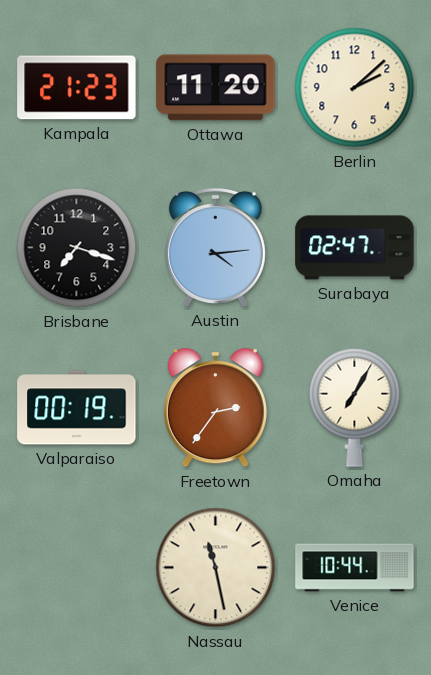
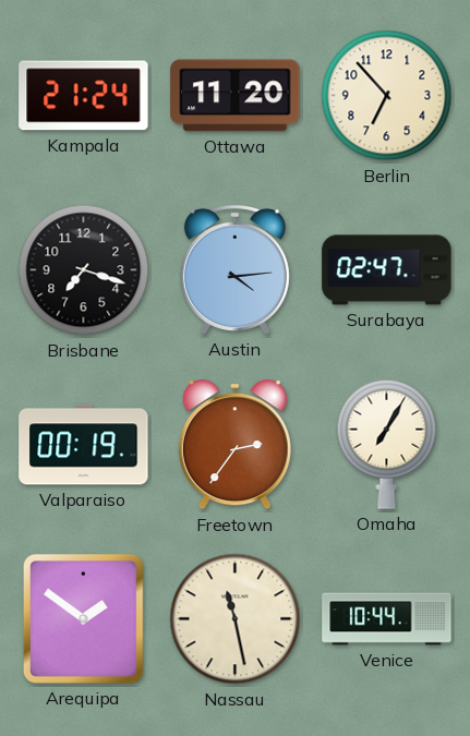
Kampala: 21:23 -> 21:24 (84, 96)
Berlin: 2:08 -> 6:53 (387, 96)
Arequipa: none -> 1:51 (83, 619)
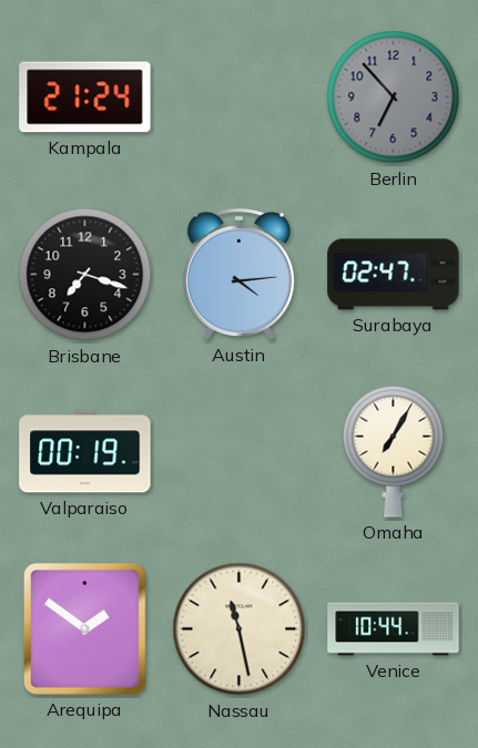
Ottawa: 11:20 -> none (236, 96)
Berlin dial: cream -> grey (394, 98)
Freetown: 2:36 -> none (234, 445)
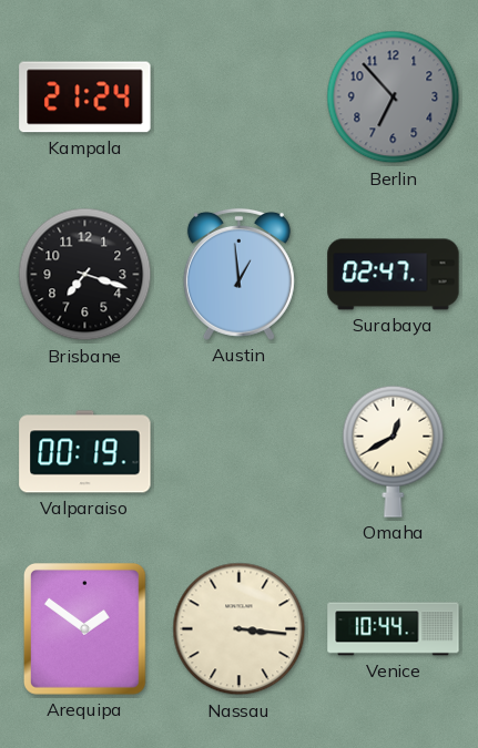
Austin: 4:14 -> 12:59 (238, 274)
Omaha: 7:05 -> 12:40 (394, 451)
Nassau: 11:28 -> 3:16 (240, 629)
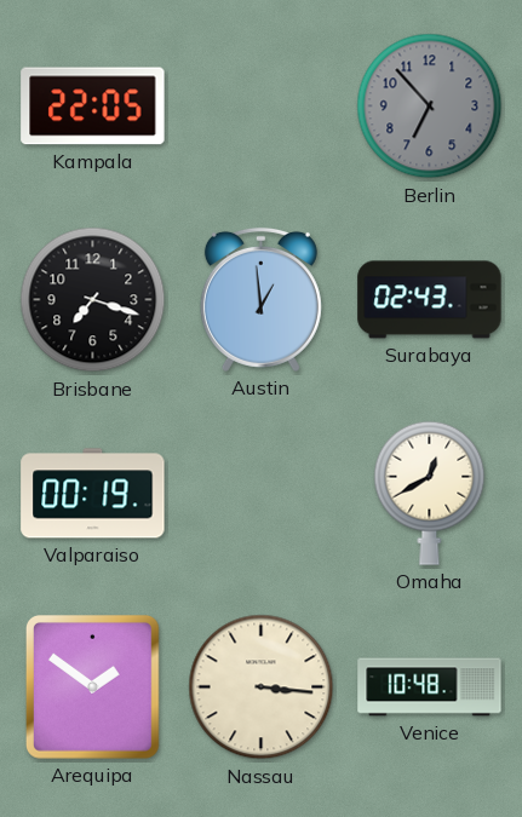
Kampala: 21:24 -> 22:05 (93, 107)
Surabaya: 02:47 -> 02:43 (430, 300)
Venice: 10:44 -> 10:48 (430, 687)
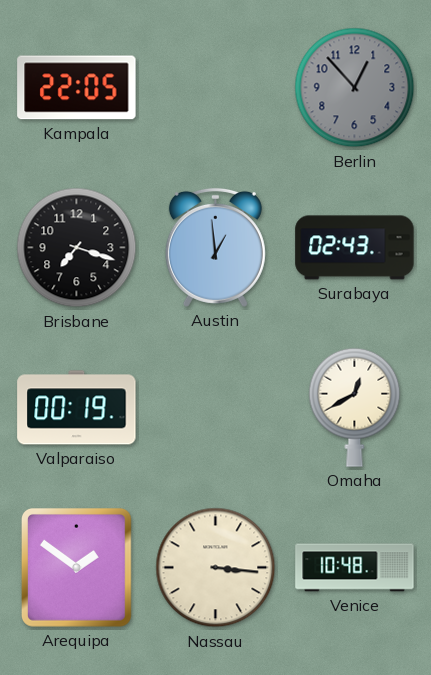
Berlin: 6:53 -> 12:53 (355, 88)
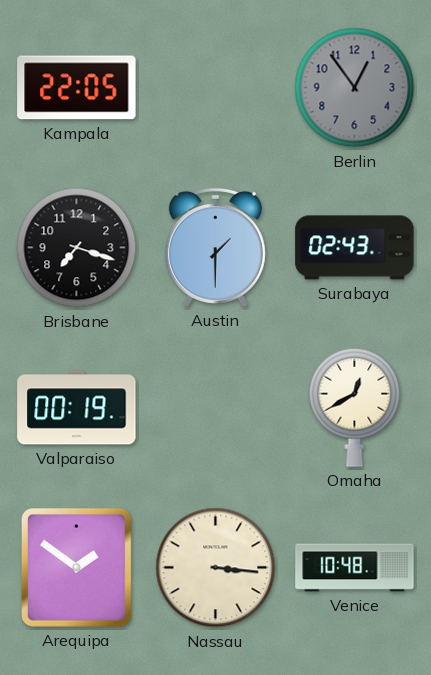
Berlin: 12:53 -> 12:54 (355, 88)
Austin: 12:59 -> 1:30 (215, 247)
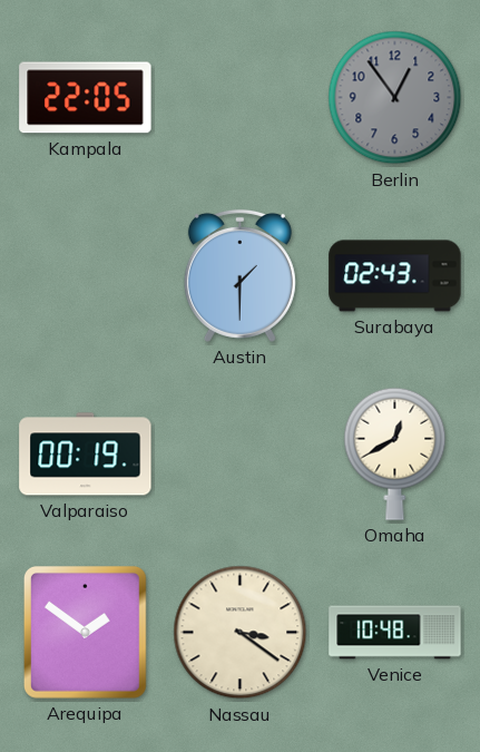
Brisbane: 7:18 -> none (77, 248)
Nassau: 3:16 -> 3:21 (241, 633)
